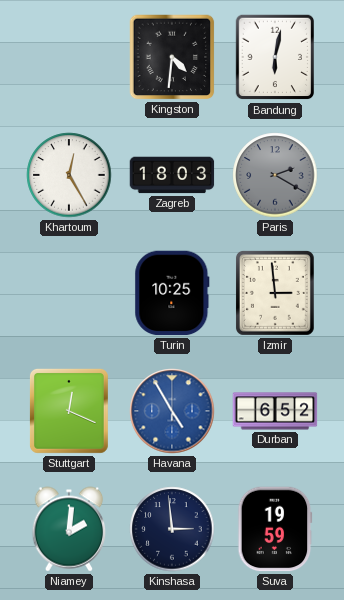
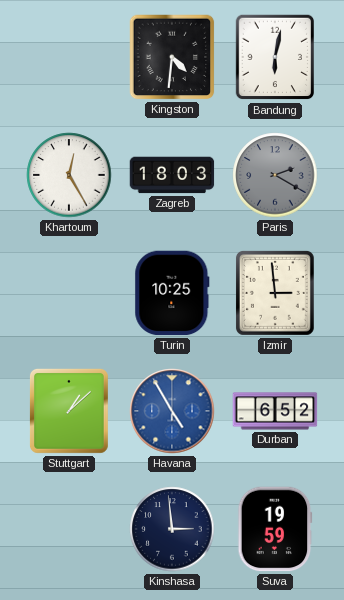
Stuttgart: 12:19 -> 1:08 (69, 411)
Niamey: 2:01 -> none (69, 529)
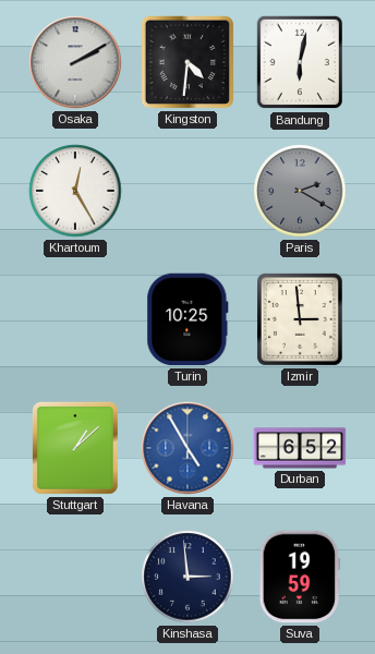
Osaka: none -> 2:10 (75, 62)
Zagreb: 18:03 -> none (172, 175)
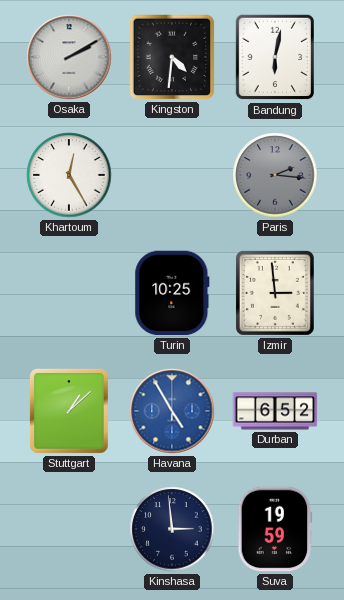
Paris: 2:20 -> 2:16 (275, 175)
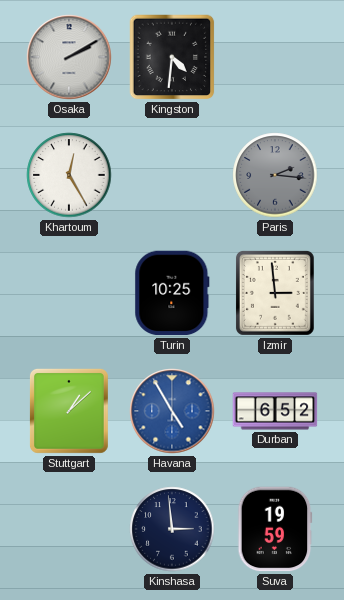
Bandung: 6:02 -> none (274, 57)
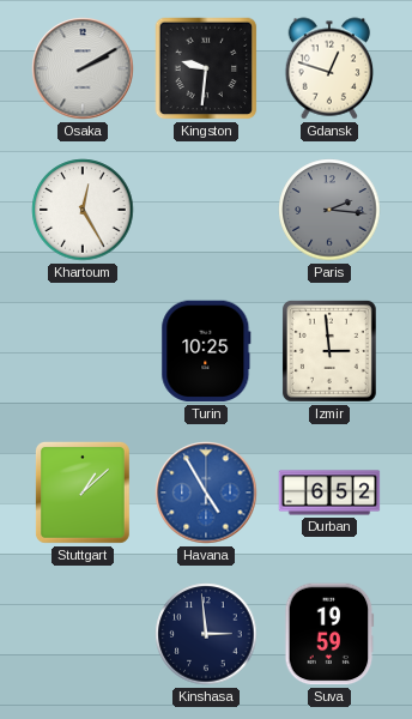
Kingston: 4:31 -> 9:31 (206, 68)
Gdansk: none -> 12:48 (329, 68)
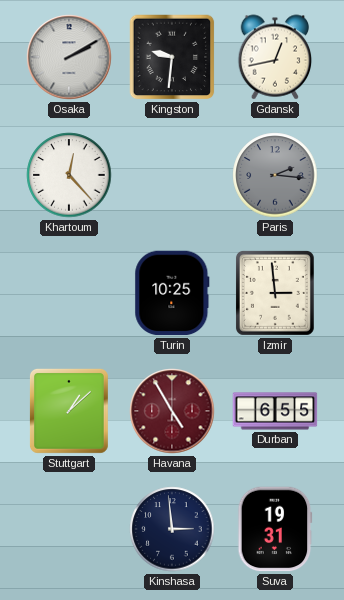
Gdansk: 12:48 -> 12:43 (275, 57)
Khartoum: 12:25 -> 12:23 (69, 175)
Havana dial: blue -> burgundy (172, 411)
Durban: 6:52 -> 6:55 (275, 411)
Suva: 19:59 -> 19:31 (275, 529)
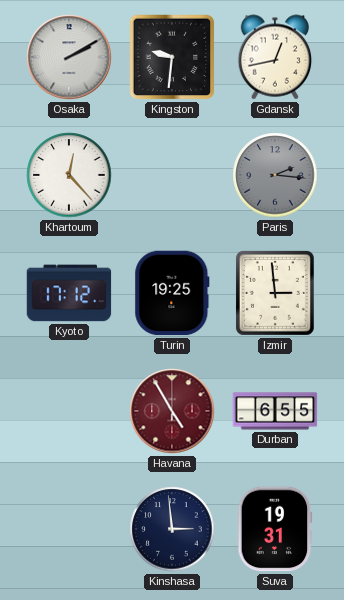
Kyoto: none -> 17:12 (69, 293)
Turin: 10:25 -> 19:25 (172, 293)
Stuttgart: 1:08 -> none (69, 411)
